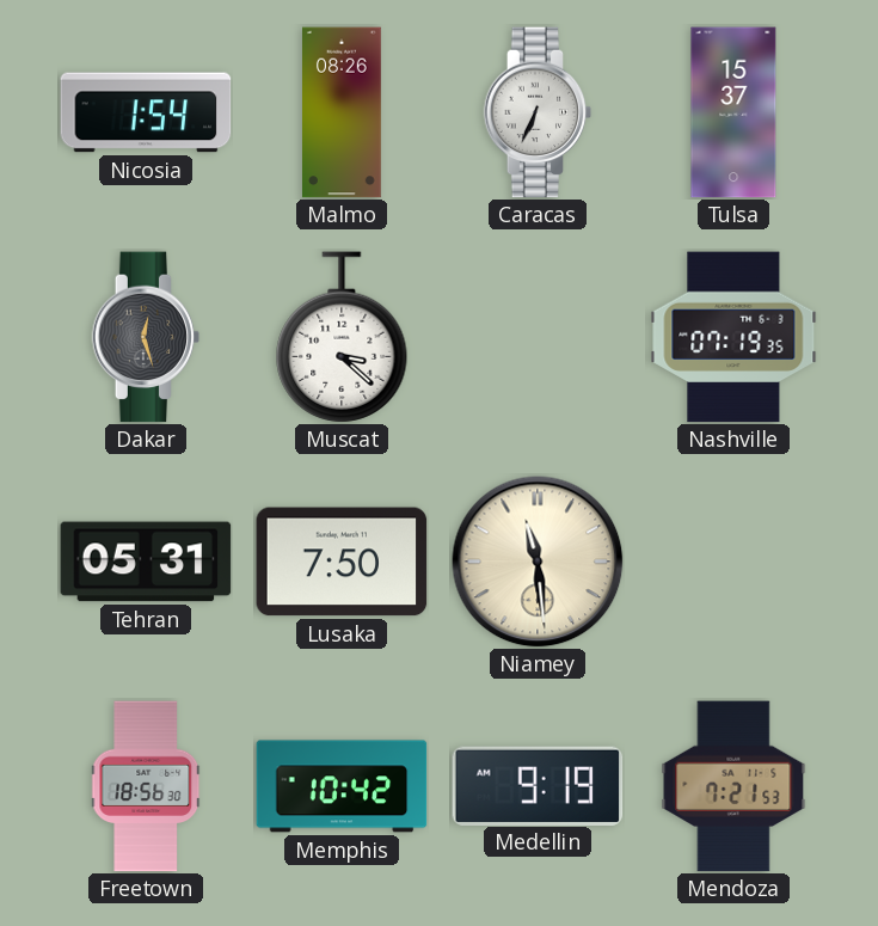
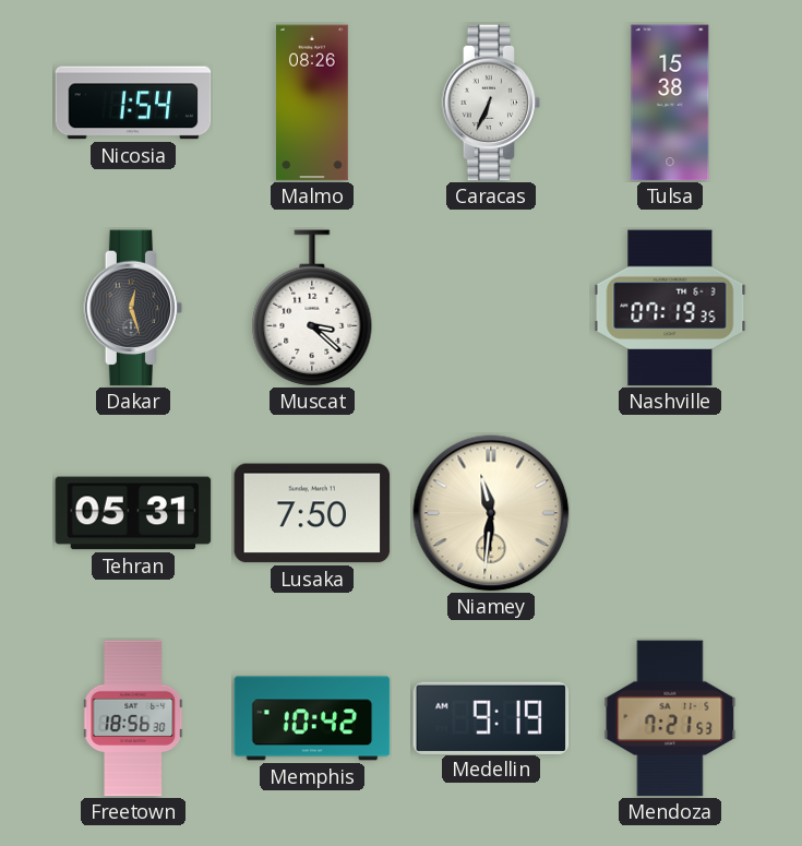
Tulsa: 15:37 -> 15:38 (670, 103)
Niamey: 11:29 -> 11:31 (491, 513)
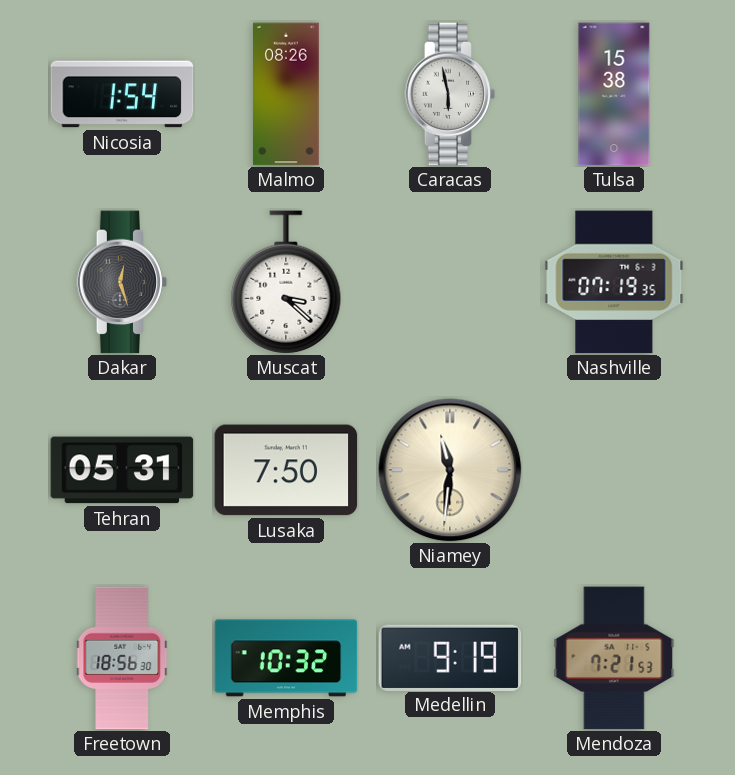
Caracas: 6:34 -> 5:58 (450, 94)
Memphis: 10:42 -> 10:32 (286, 658)
